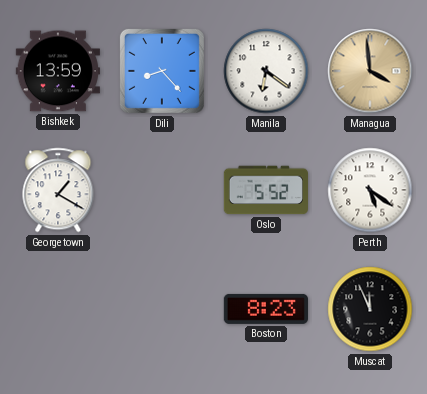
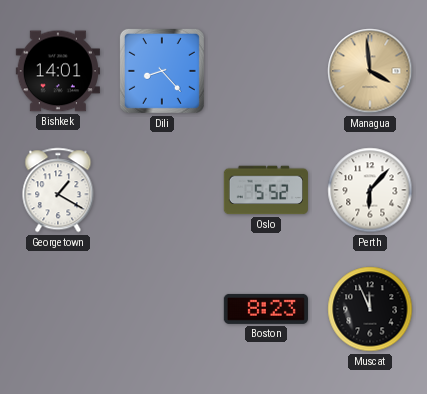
Bishkek: 13:59 -> 14:01 (58, 71)
Manila: 6:21 -> none (266, 71)
Perth: 5:21 -> 6:07 (370, 190)
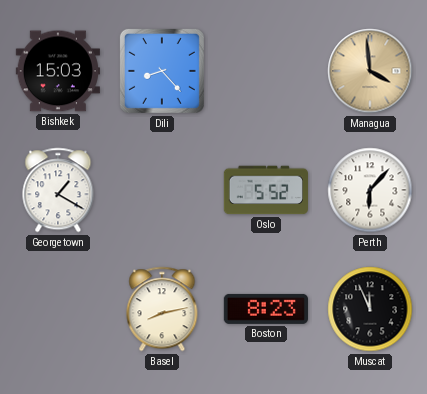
Bishkek: 14:01 -> 15:03 (58, 71)
Basel: none -> 8:13 (162, 309)
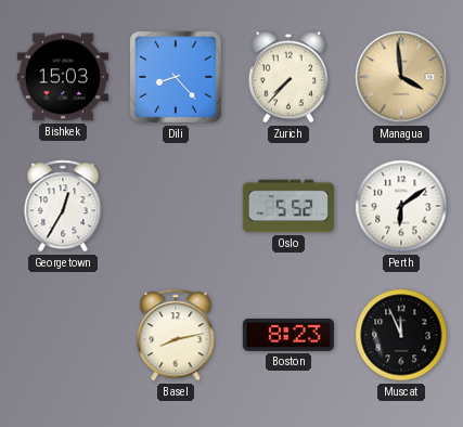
Zurich: none -> 7:37 (288, 77)
Georgetown: 1:20 -> 12:35 (63, 206)
Perth: 6:07 -> 6:09 (401, 206)
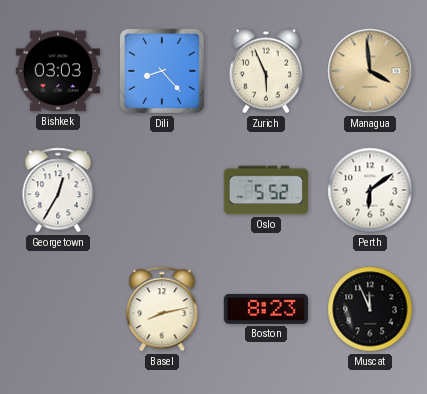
Bishkek: 15:03 -> 03:03 (58, 71)
Zurich: 7:37 -> 5:56 (266, 71)
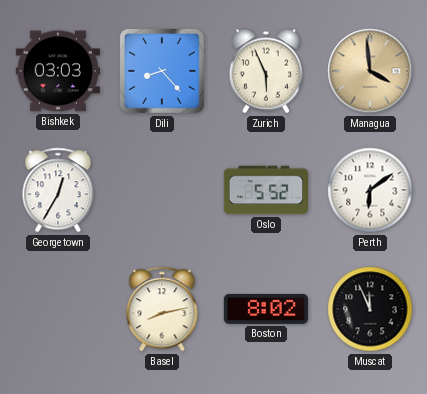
Boston: 8:23 -> 8:02 (266, 309)
